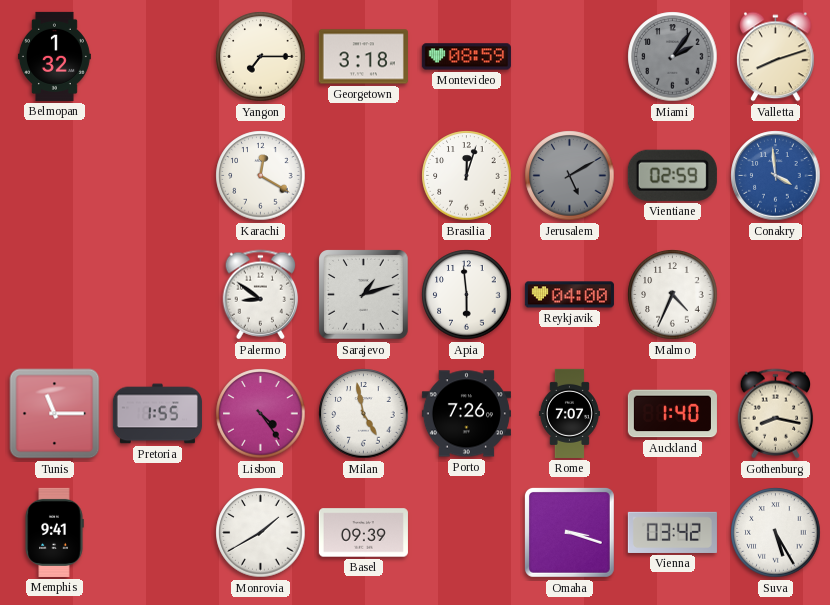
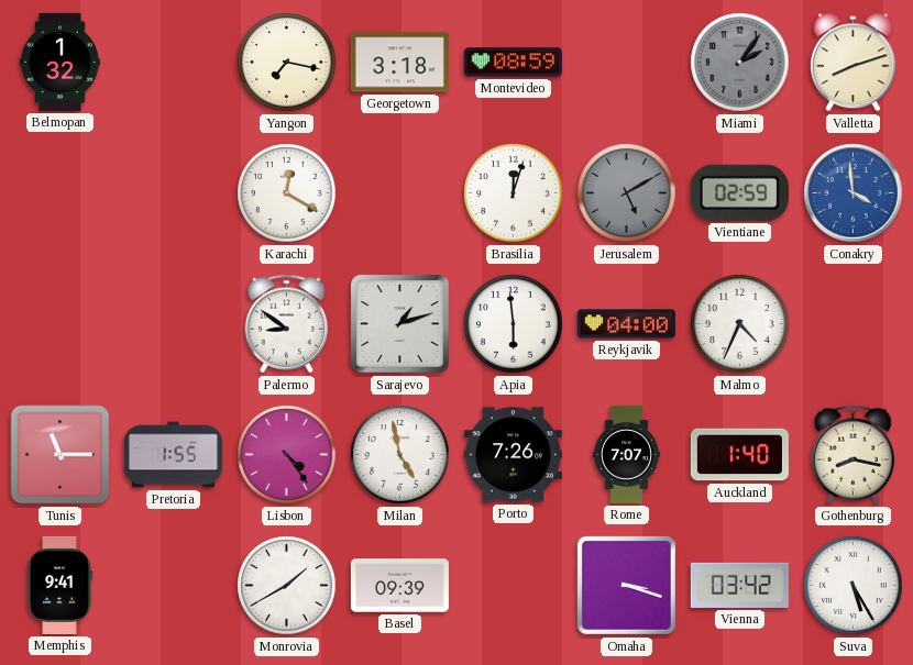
Yangon: 7:15 -> 7:17 (287, 63)
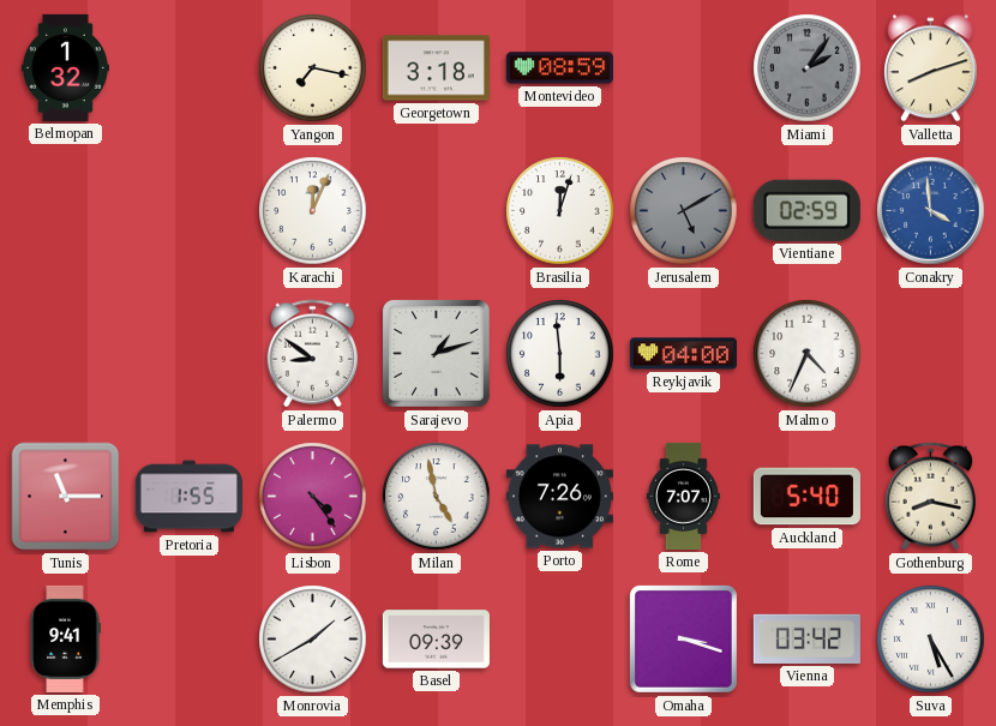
Karachi: 12:20 -> 12:04 (313, 211)
Auckland: 1:40 -> 5:40 (806, 497)
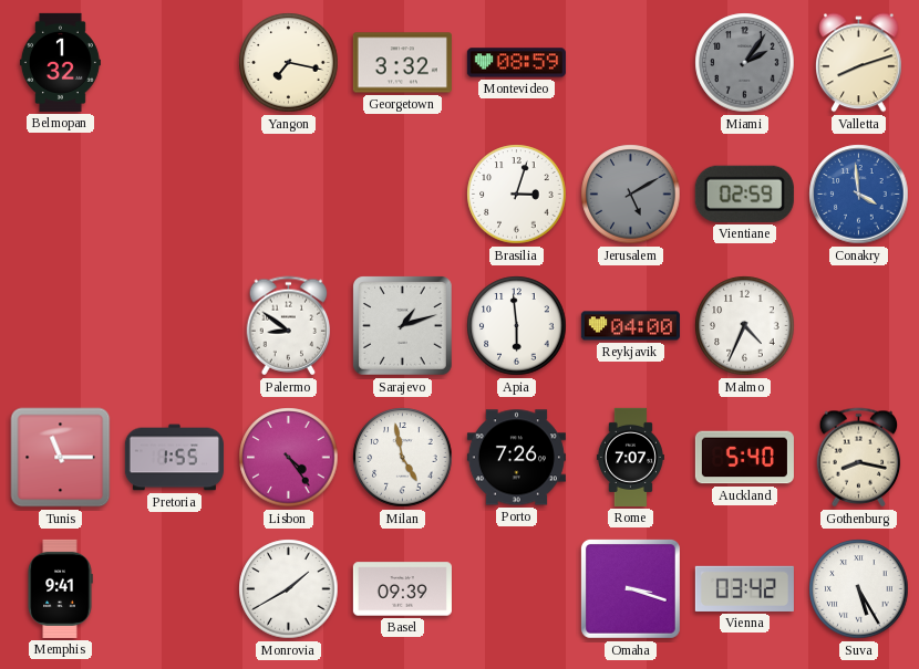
Georgetown: 3:18 -> 3:32 (402, 63)
Karachi: 12:04 -> none (313, 211)
Brasilia: 12:03 -> 3:03 (517, 195)
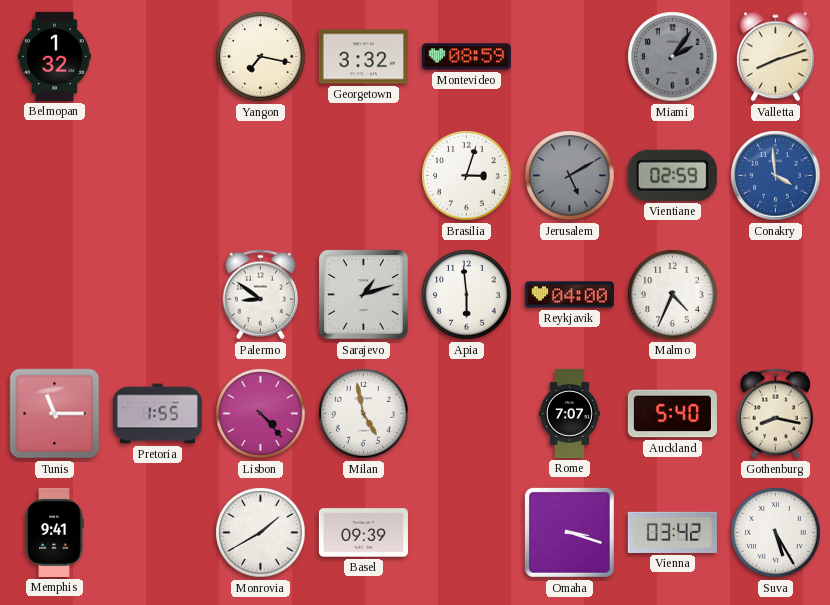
Lisbon: 4:24 -> 4:23 (261, 414)
Porto: 7:26 -> none (516, 458)
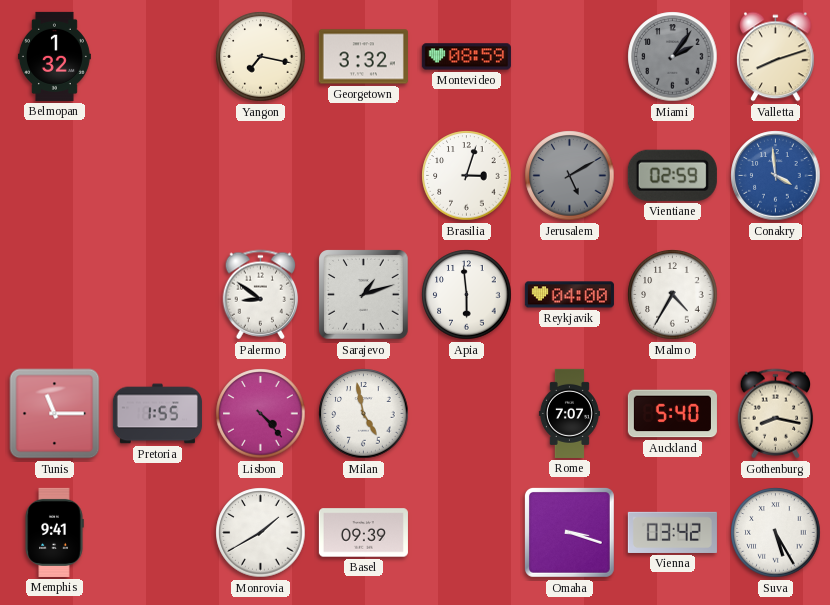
Malmo: 4:34 -> 4:35 (673, 295)
